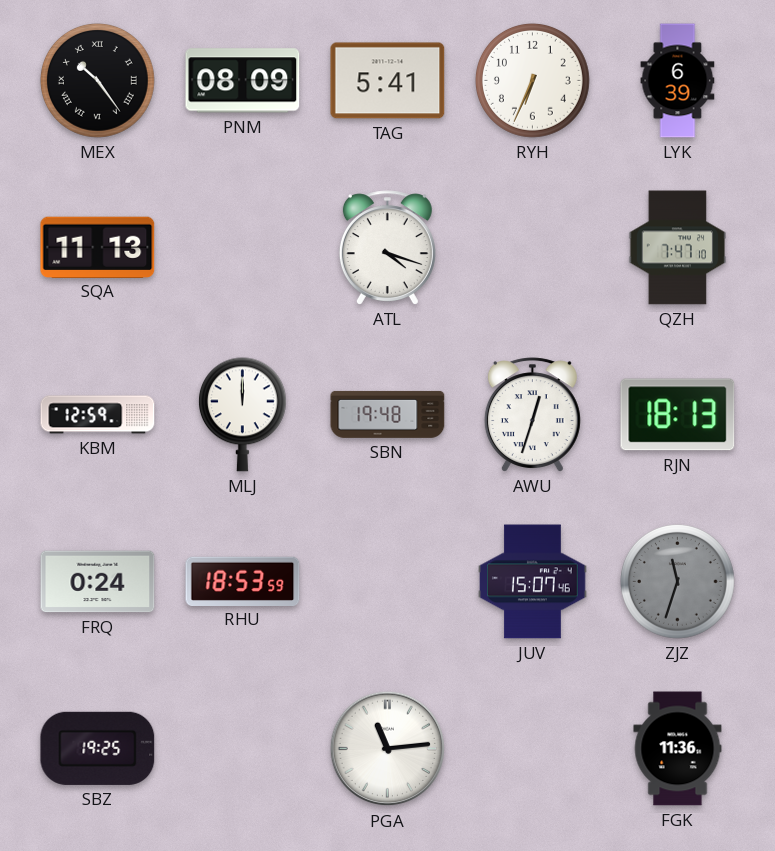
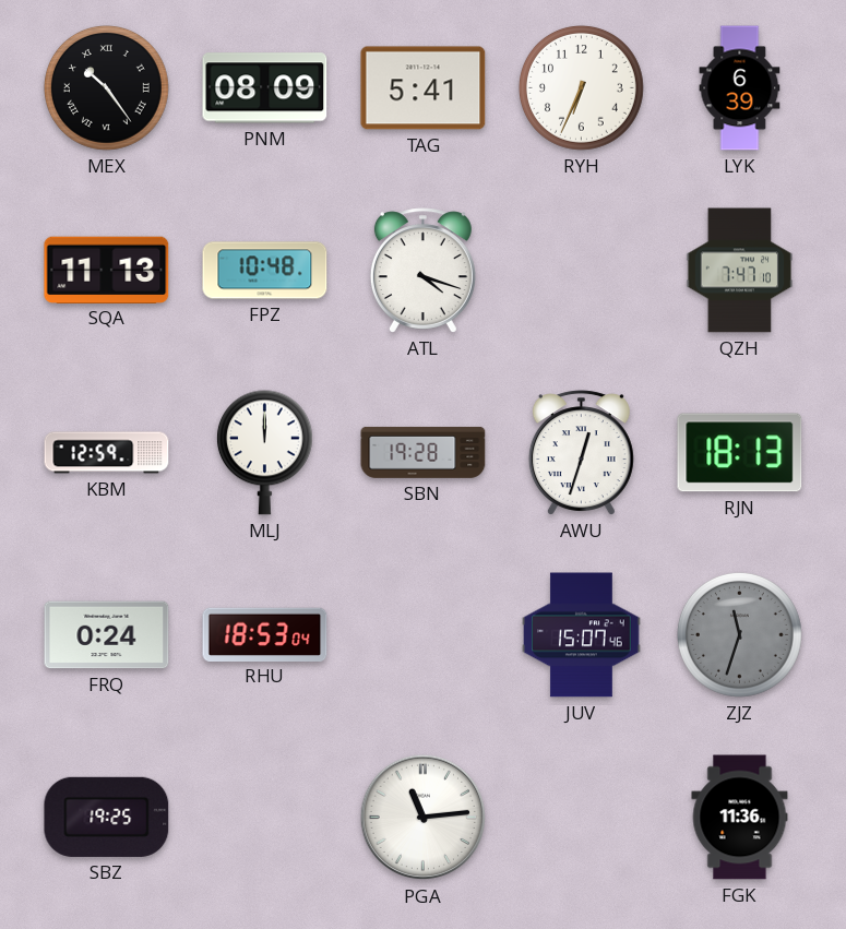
FPZ: none -> 10:48 (265, 271)
SBN: 19:48 -> 19:28 (424, 452)
RHU: 18:53:59 -> 18:53:04 (265, 634)
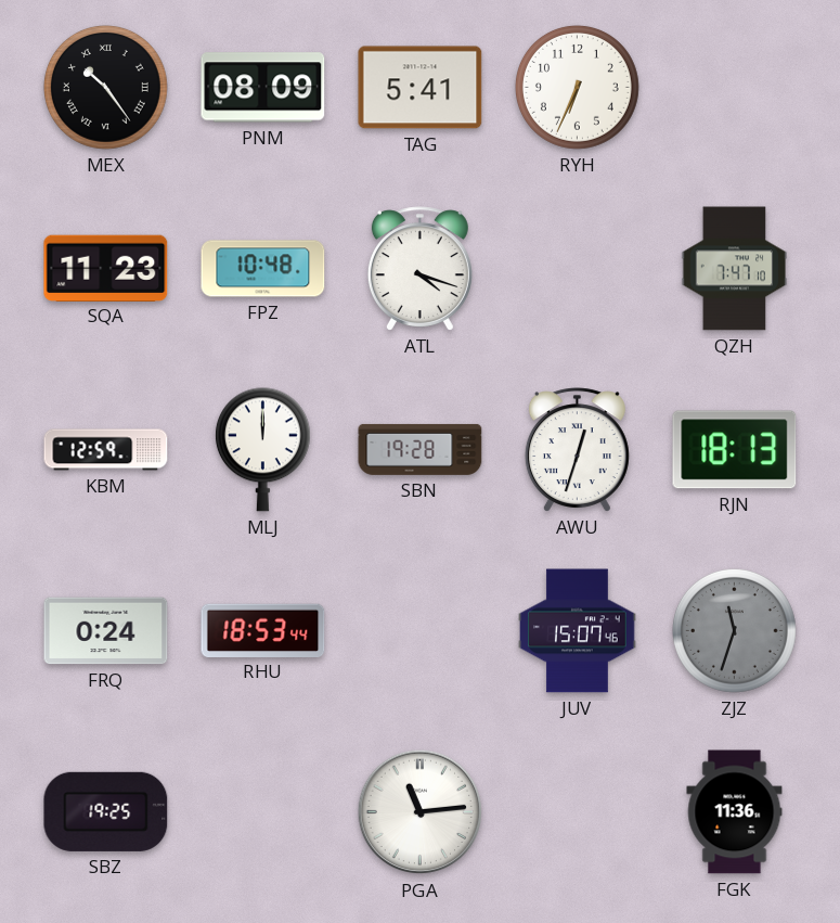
LYK: 6:39 -> none (740, 88)
SQA: 11:13 -> 11:23 (106, 268)
RHU: 18:53:04 -> 18:53:44 (263, 630)
